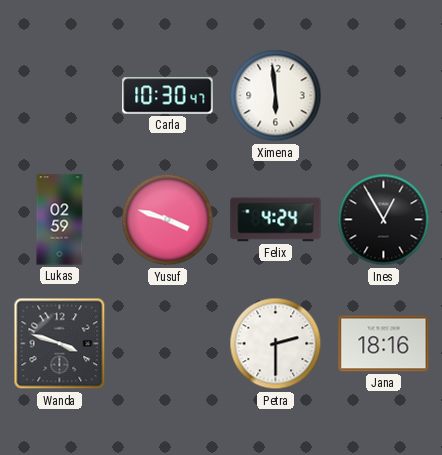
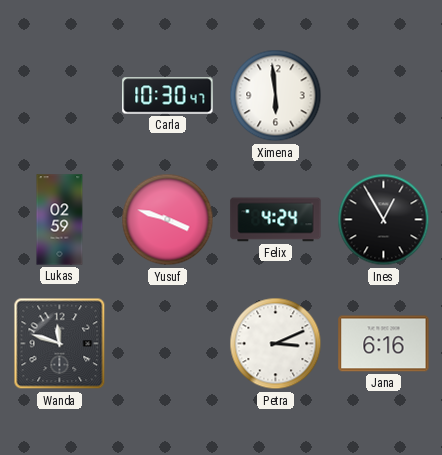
Wanda: 3:48 -> 11:48 (60, 344)
Petra: 2:30 -> 3:11 (276, 344)
Jana: 18:16 -> 6:16 (384, 344)
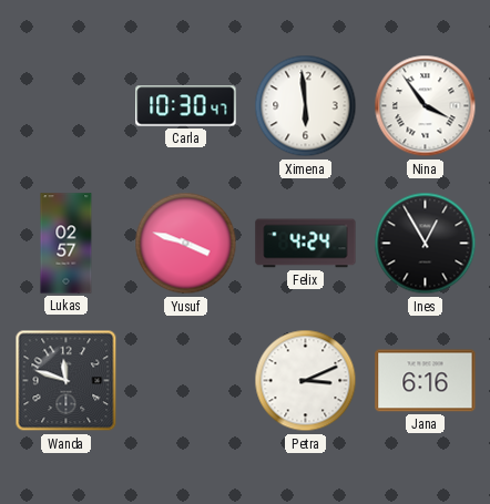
Nina: none -> 3:54 (426, 106)
Lukas: 02:59 -> 02:57 (67, 244)
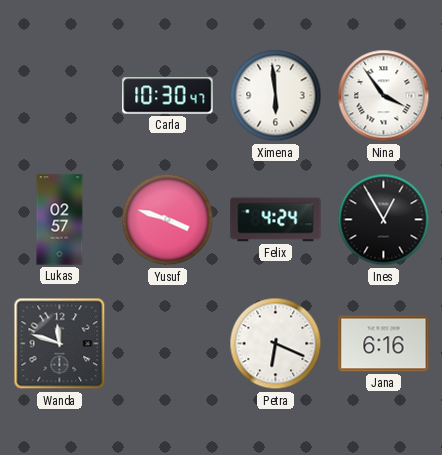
Petra: 3:11 -> 6:19 (276, 344)
